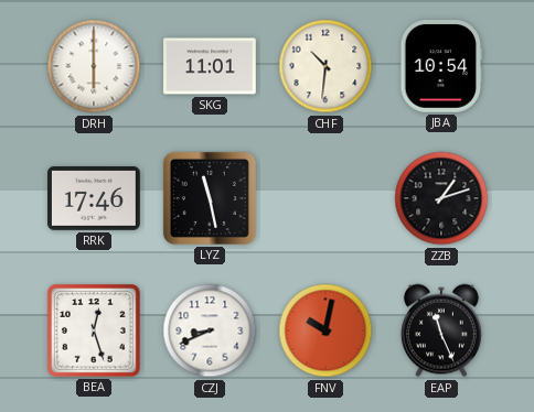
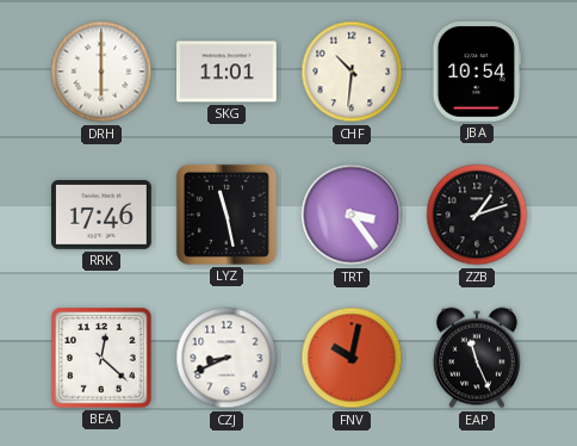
TRT: none -> 3:24 (352, 215)
BEA: 12:27 -> 12:22 (103, 359)
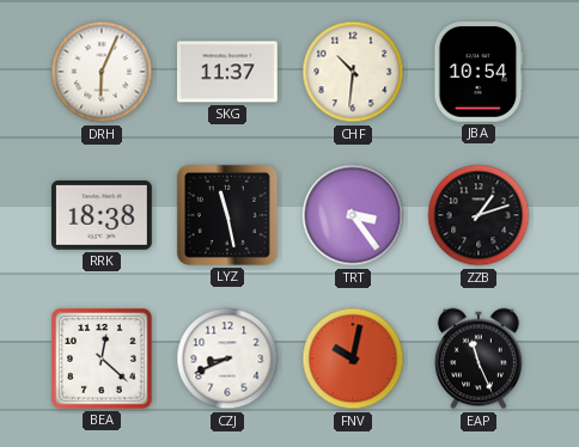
DRH: 6:00 -> 6:04 (102, 72)
SKG: 11:01 -> 11:37 (228, 72)
RRK: 17:46 -> 18:38 (103, 216)
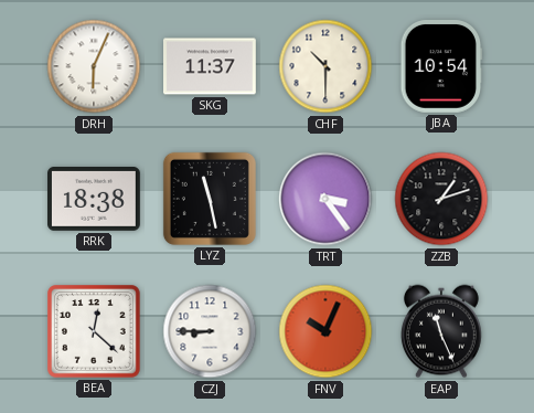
CHF: 10:31 -> 10:30 (325, 66)
CZJ: 8:41 -> 8:45 (210, 331)
FNV: 10:02 -> 10:04 (325, 331)
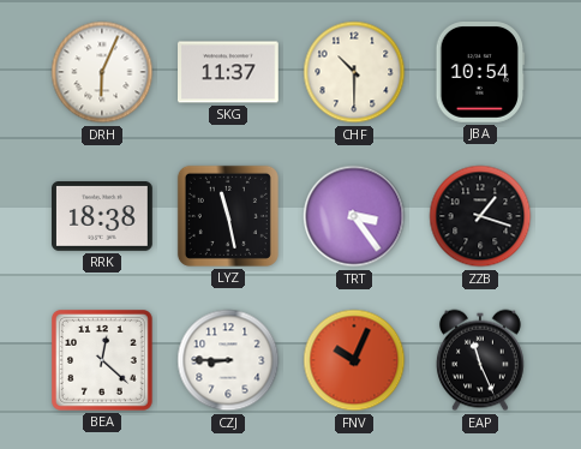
ZZB: 1:12 -> 1:18 (480, 216)
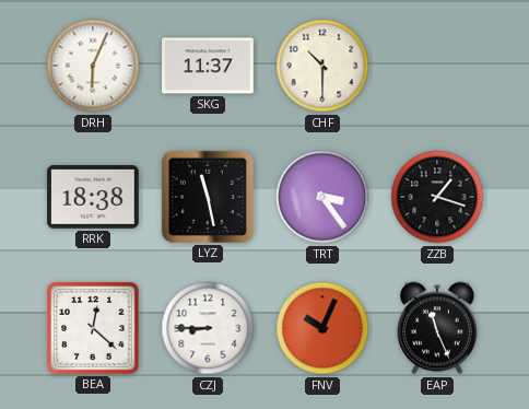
JBA: 10:54 -> none (480, 73)
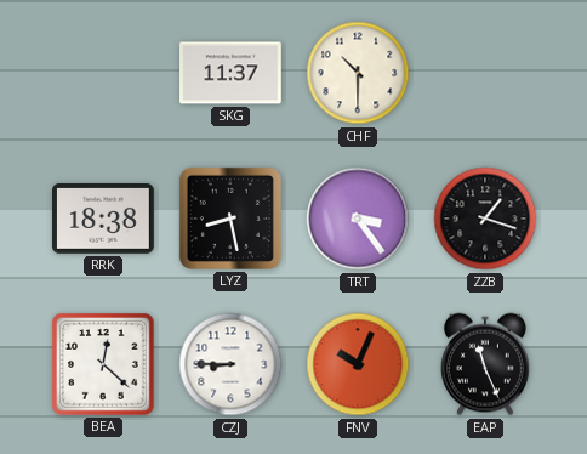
DRH: 6:04 -> none (93, 66)
LYZ: 11:28 -> 8:28 (230, 219)
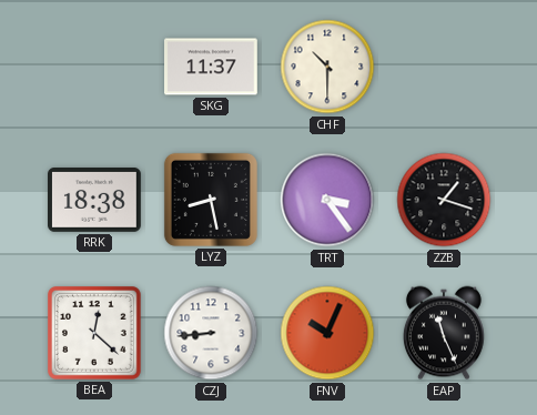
CZJ: 8:45 -> 8:44 (211, 333)
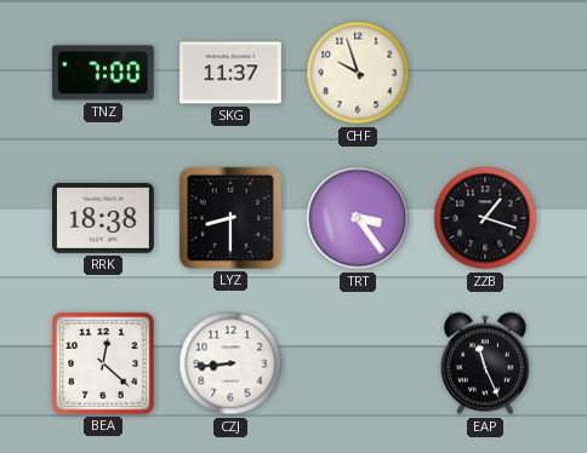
TNZ: none -> 7:00 (104, 73)
CHF: 10:30 -> 9:57 (358, 73)
LYZ: 8:28 -> 8:30 (230, 218)
FNV: 10:04 -> none (327, 333)
